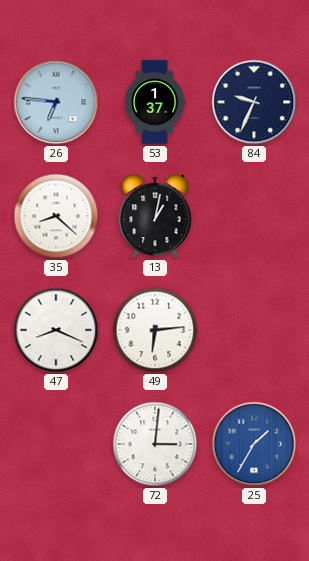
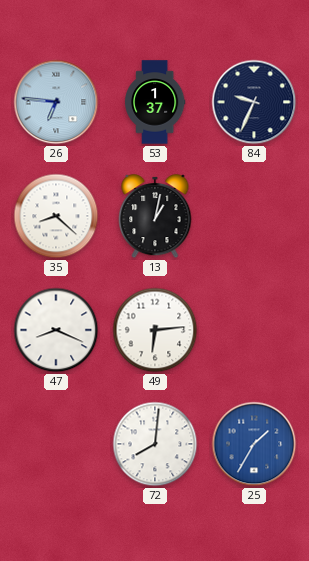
72: 3:01 -> 8:01 (155, 444)
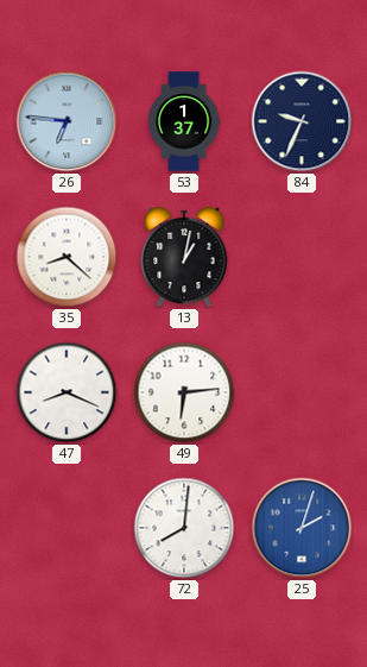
25: 1:35 -> 2:03 (302, 528)
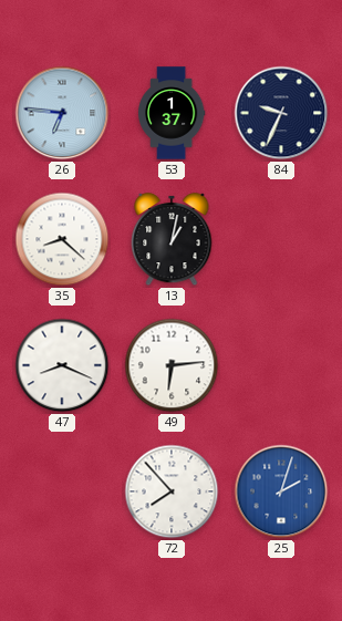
72: 8:01 -> 7:53 (172, 491)
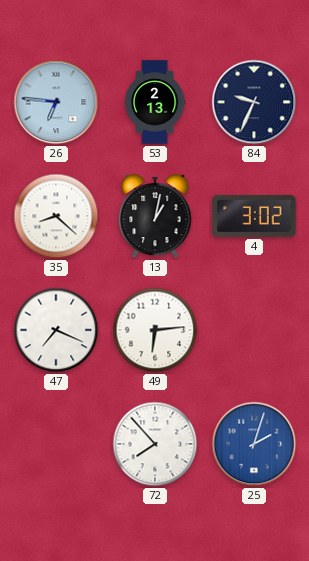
53: 1:37 -> 2:13 (155, 102)
4: none -> 3:02 (254, 216)
47: 8:19 -> 7:19 (56, 330)
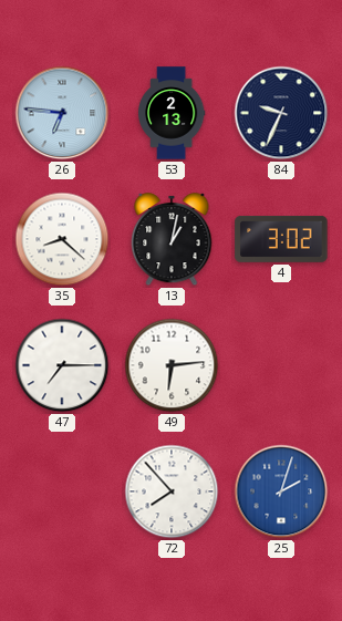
47: 7:19 -> 7:15 (62, 365)
